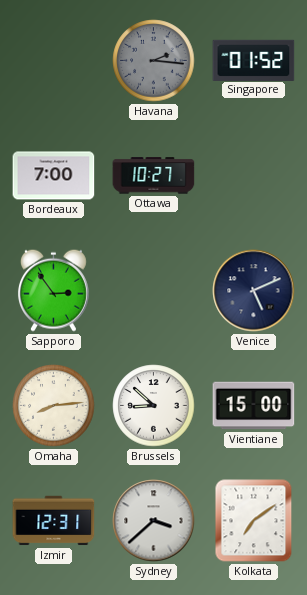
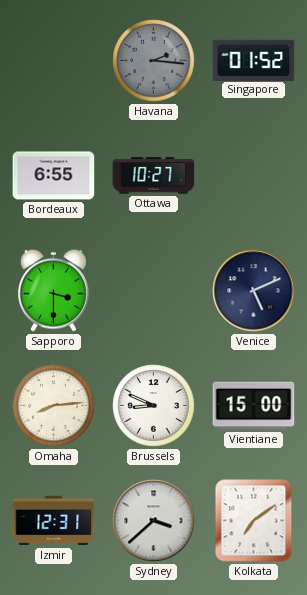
Bordeaux: 7:00 -> 6:55 (54, 176)
Sapporo: 2:54 -> 3:30 (53, 290)
Brussels: 8:52 -> 8:49 (154, 406)
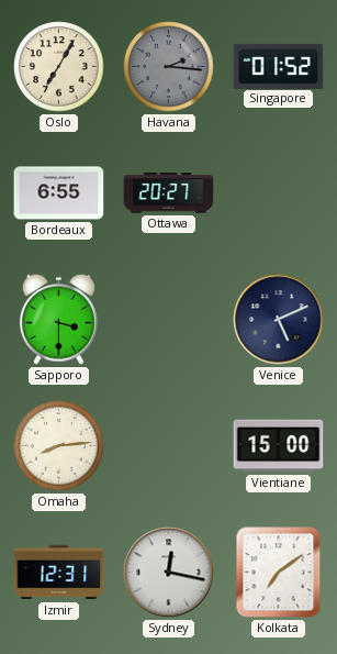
Oslo: none -> 7:05 (59, 67)
Ottawa: 10:27 -> 20:27 (169, 193)
Brussels: 8:49 -> none (154, 406)
Sydney: 3:38 -> 12:17 (169, 573)
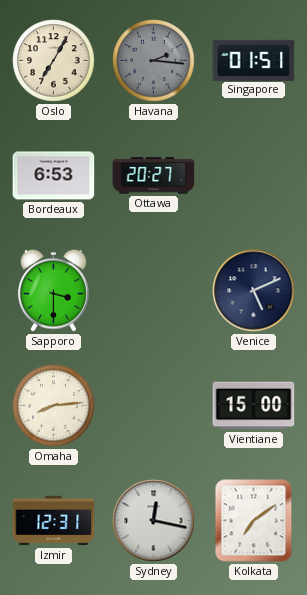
Singapore: 01:52 -> 01:51 (254, 60)
Bordeaux: 6:55 -> 6:53 (54, 176)
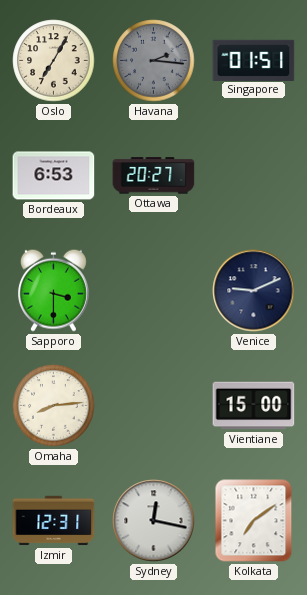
Venice: 5:11 -> 9:11 (254, 291)
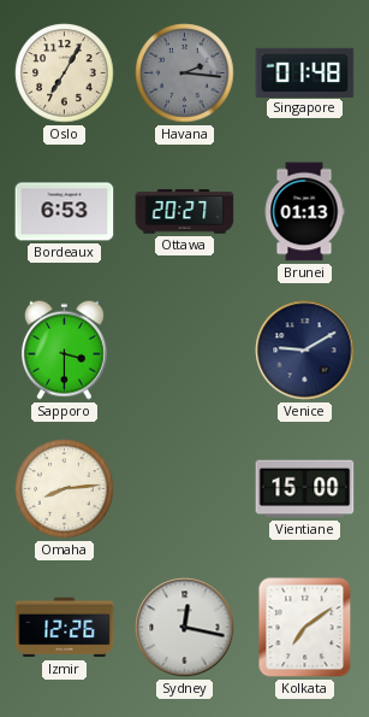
Singapore: 01:51 -> 01:48 (305, 72)
Brunei: none -> 01:13 (304, 212)
Venice: 9:11 -> 9:10 (305, 351)
Izmir: 12:31 -> 12:26 (65, 628)
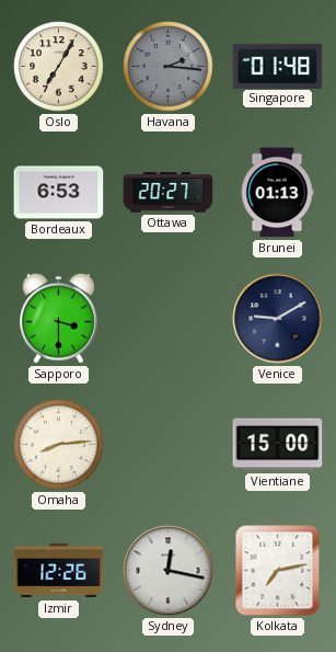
Kolkata: 7:09 -> 7:13 (278, 571)
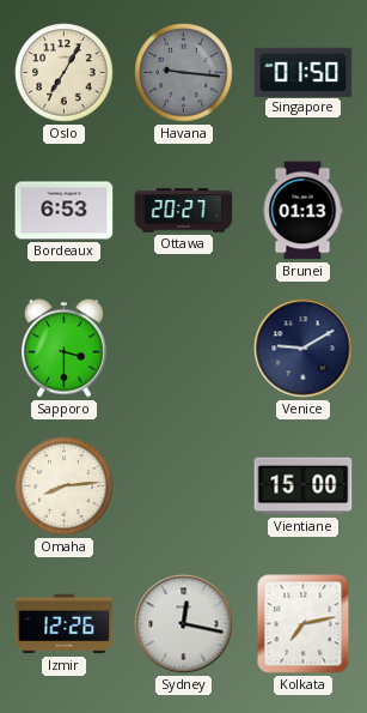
Havana: 2:16 -> 9:16 (184, 73)
Singapore: 01:48 -> 01:50 (304, 72)
